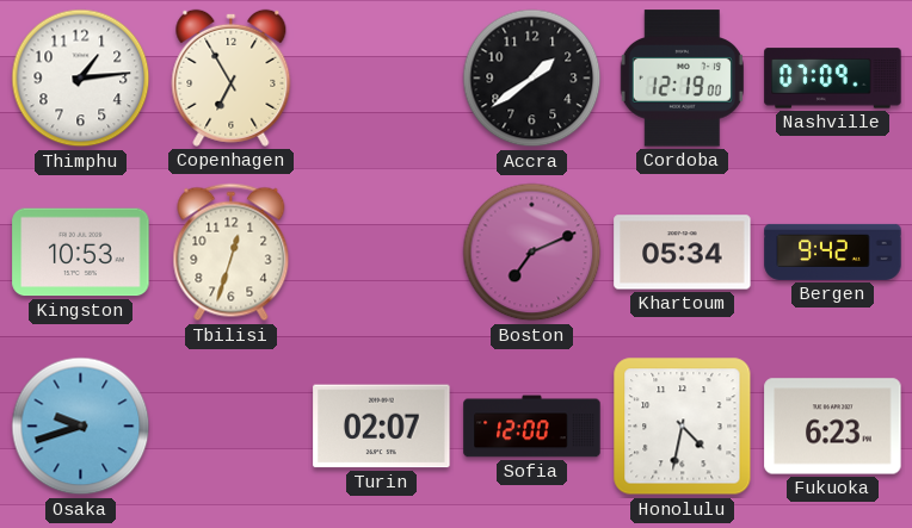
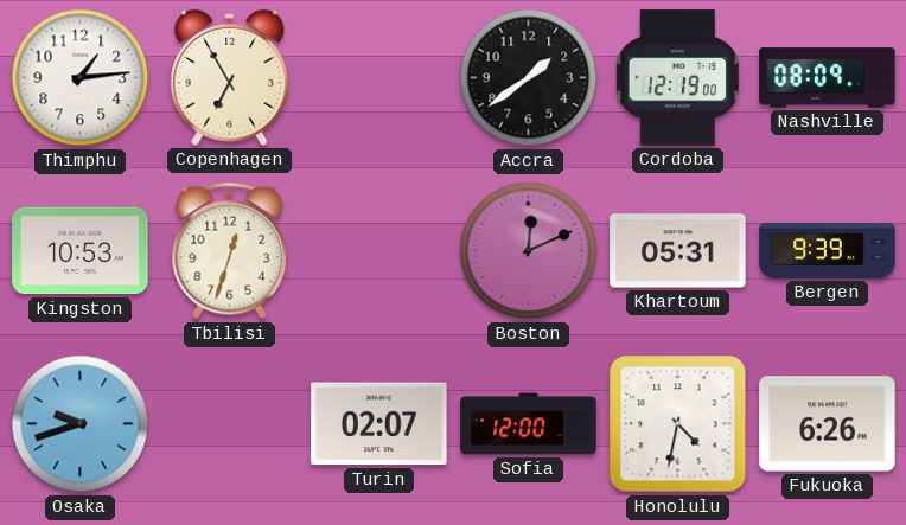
Nashville: 07:09 -> 08:09 (828, 78)
Boston: 7:11 -> 12:11 (529, 251)
Khartoum: 05:34 -> 05:31 (678, 251)
Bergen: 9:42 -> 9:39 (828, 250)
Fukuoka: 6:23 -> 6:26 (828, 424)
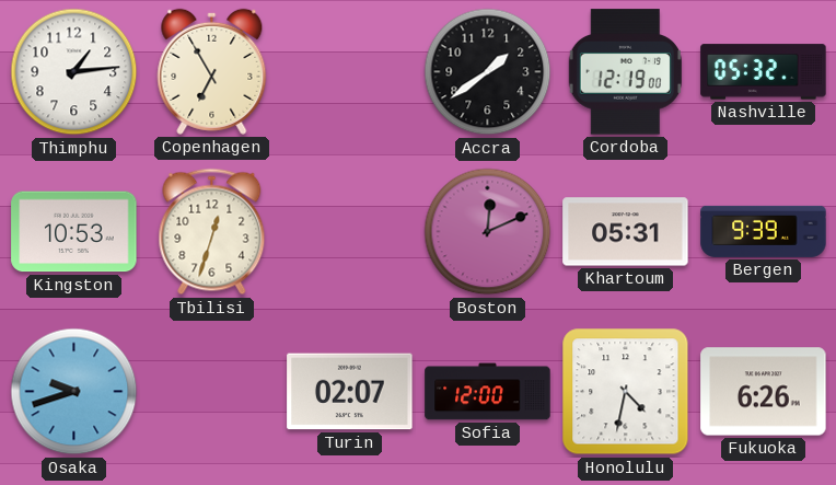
Nashville: 08:09 -> 05:32 (764, 72)
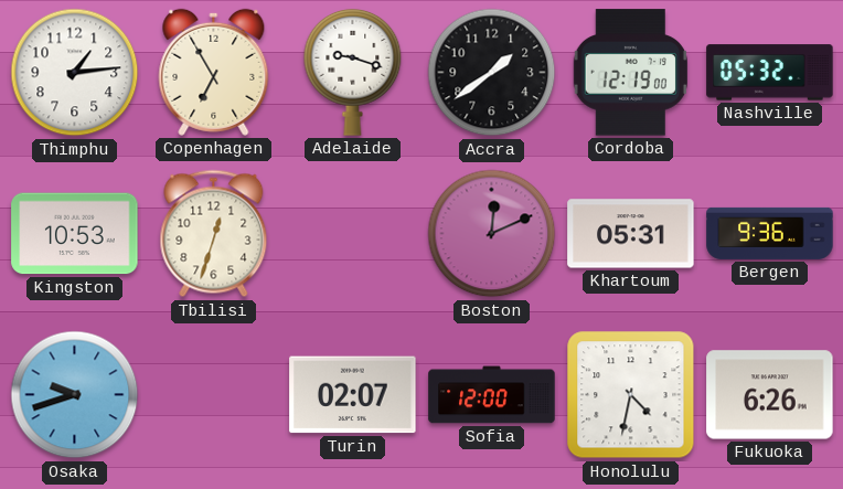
Adelaide: none -> 9:18 (353, 72)
Bergen: 9:39 -> 9:36 (770, 233)
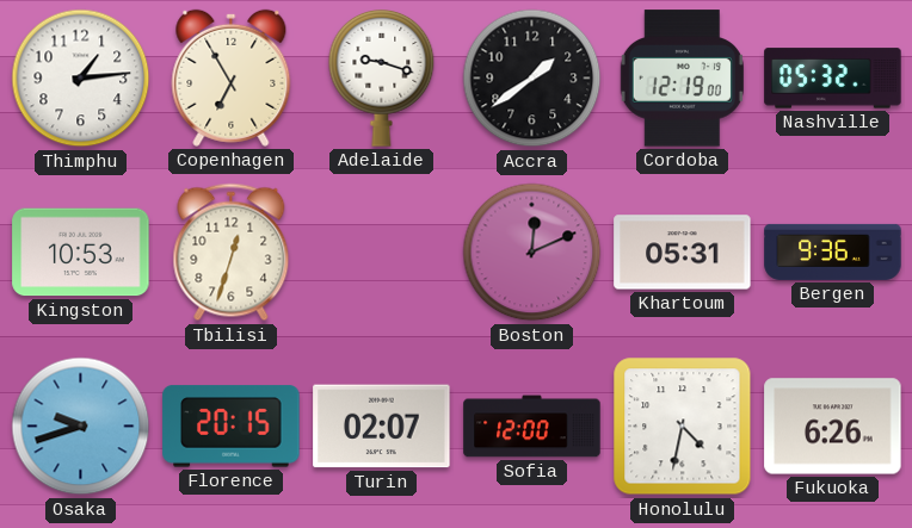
Florence: none -> 20:15 (232, 427)
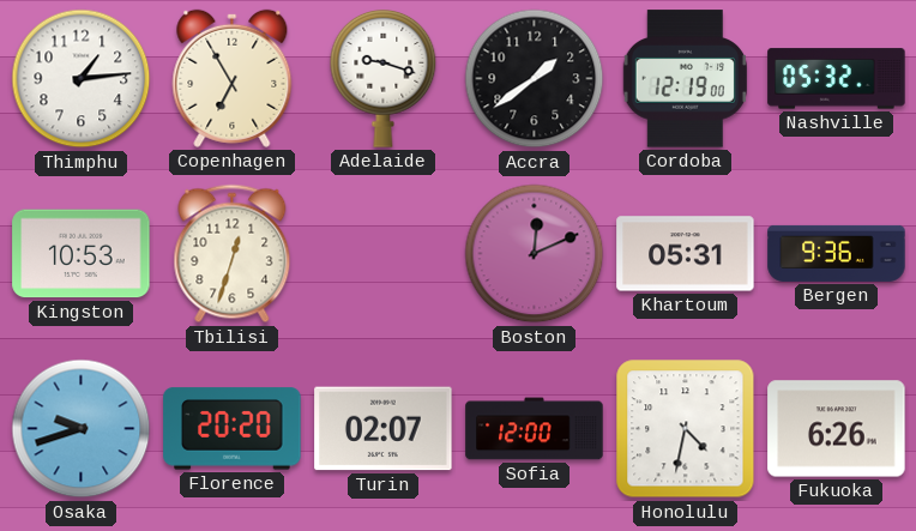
Florence: 20:15 -> 20:20 (233, 429)
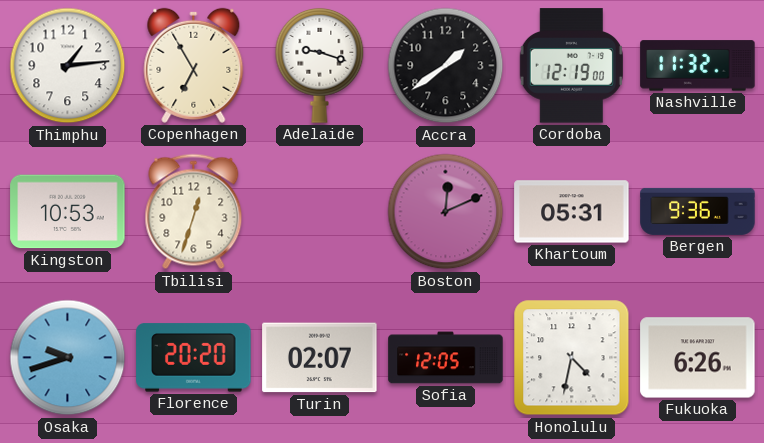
Nashville: 05:32 -> 11:32 (698, 66)
Sofia: 12:00 -> 12:05 (446, 358)
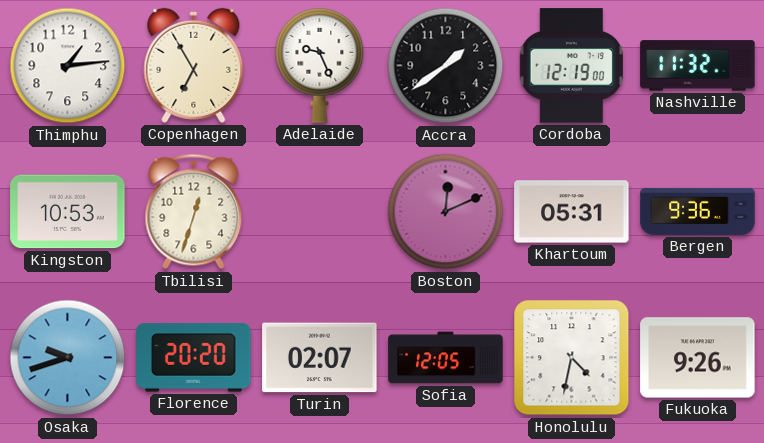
Adelaide: 9:18 -> 9:26 (320, 65)
Fukuoka: 6:26 -> 9:26 (698, 358)
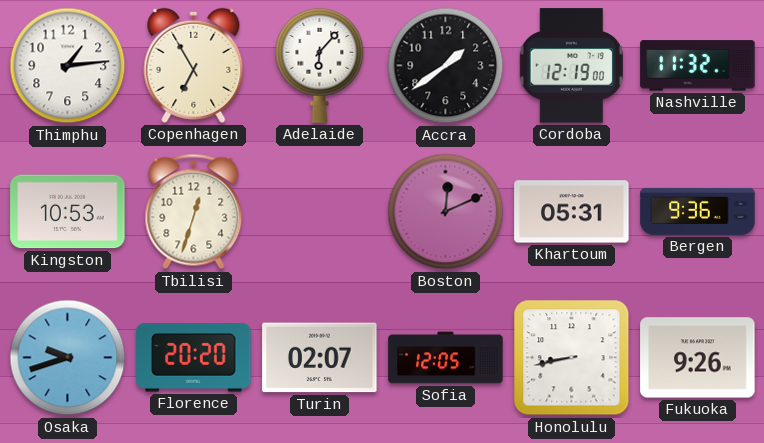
Adelaide: 9:26 -> 6:07 (320, 65)
Honolulu: 4:32 -> 8:43 (572, 358)
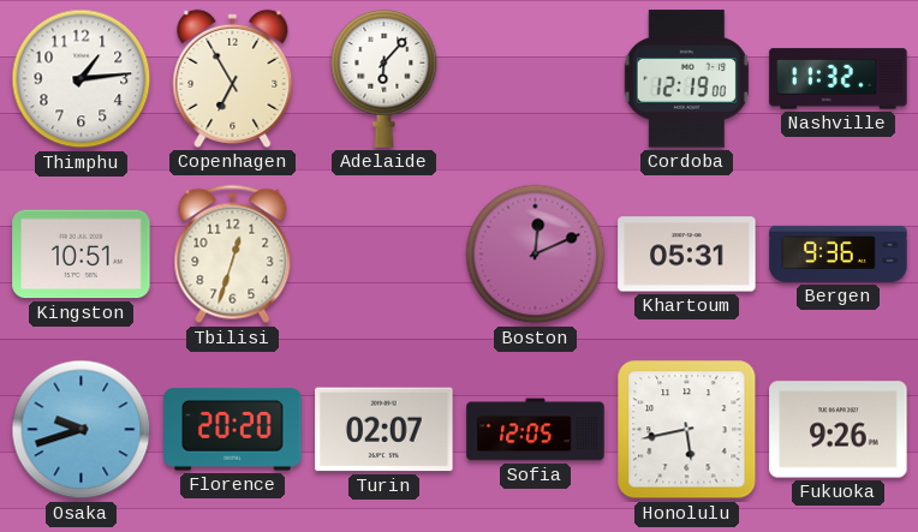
Accra: 1:39 -> none (446, 66)
Kingston: 10:53 -> 10:51 (82, 255)
Honolulu: 8:43 -> 5:43 (687, 430)
